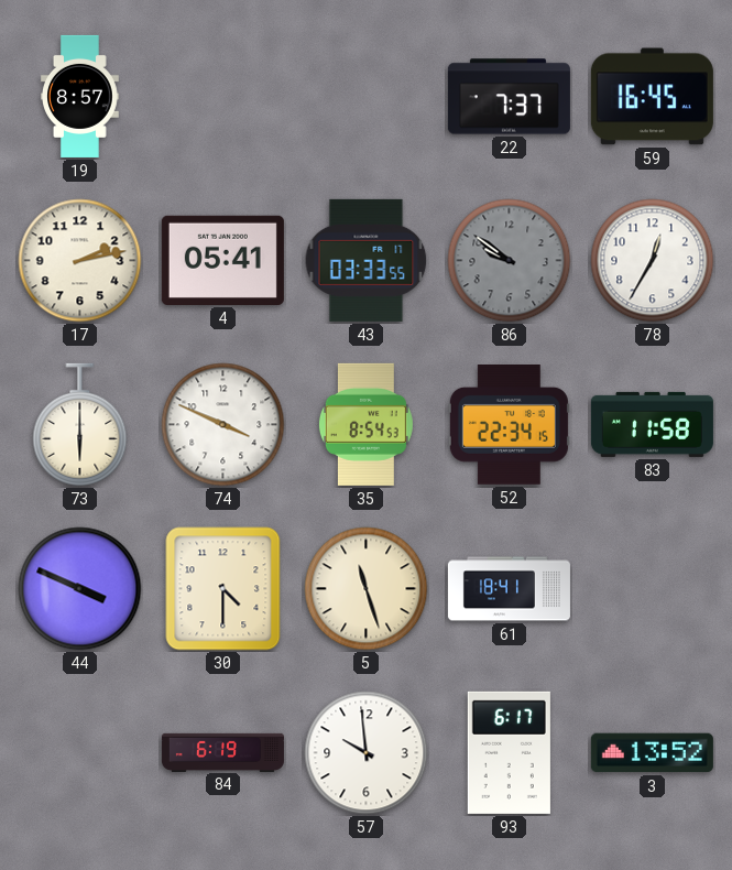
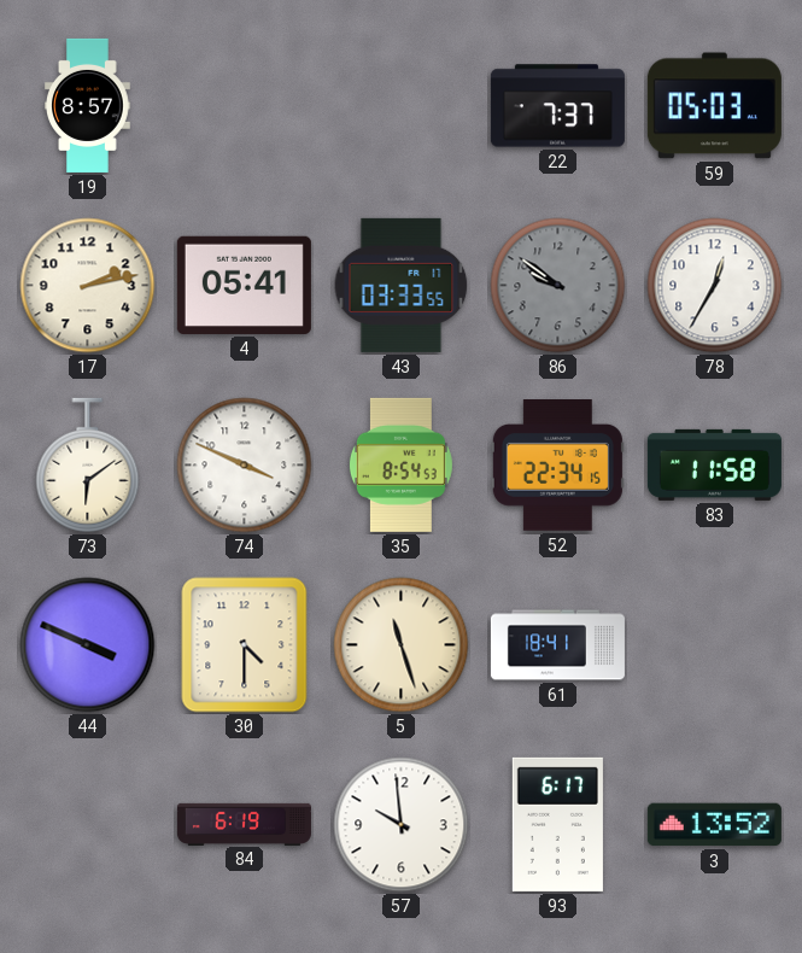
59: 16:45 -> 05:03 (714, 106)
73: 6:00 -> 6:09 (88, 466)
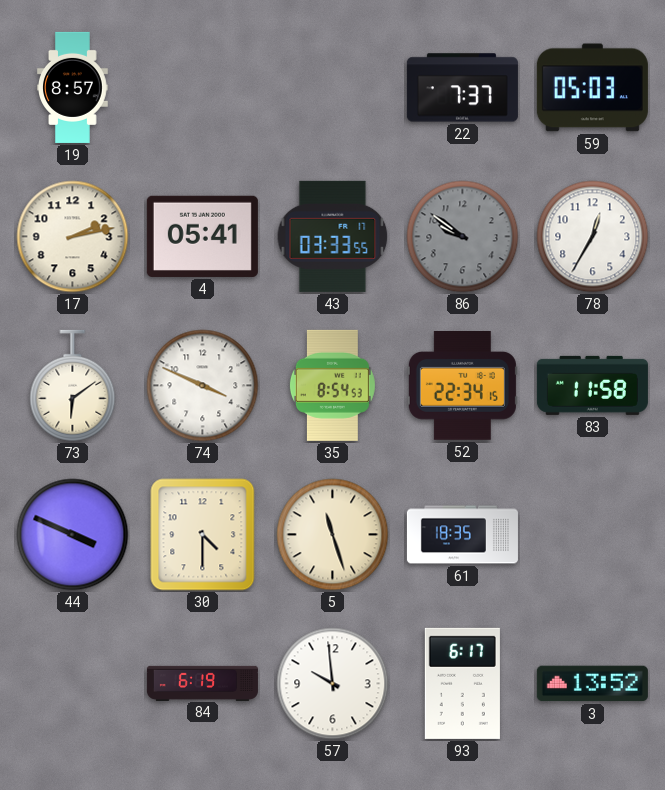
61: 18:41 -> 18:35 (462, 535)
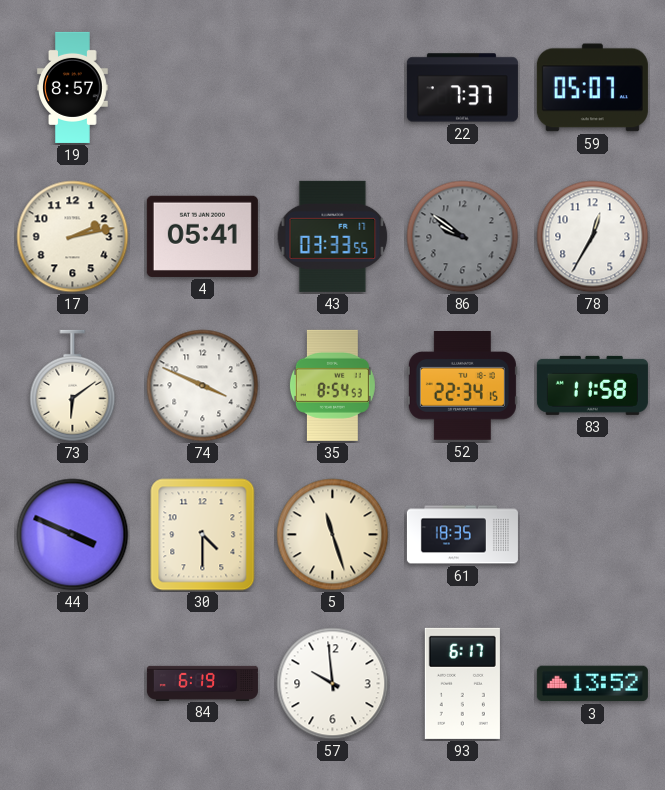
59: 05:03 -> 05:07 (592, 88)
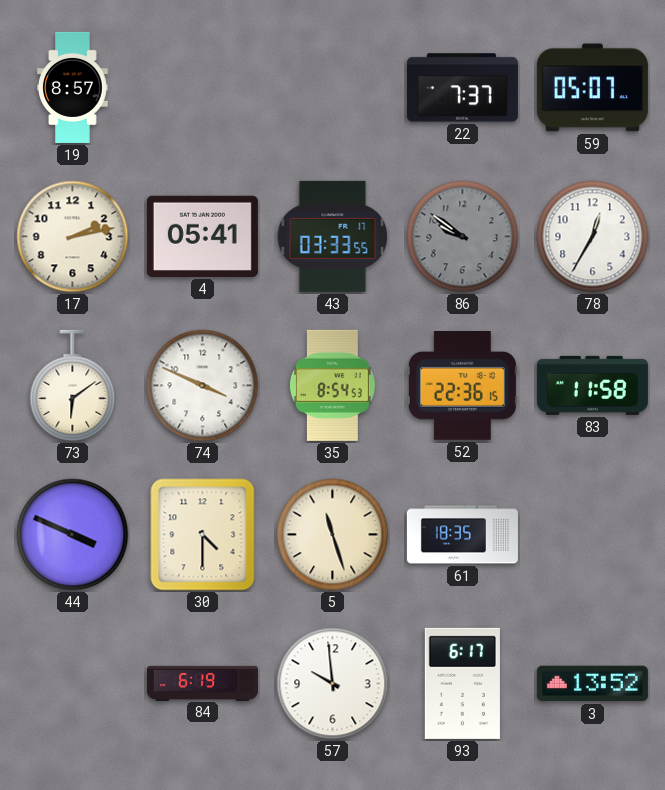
52: 22:34 -> 22:36 (462, 386)
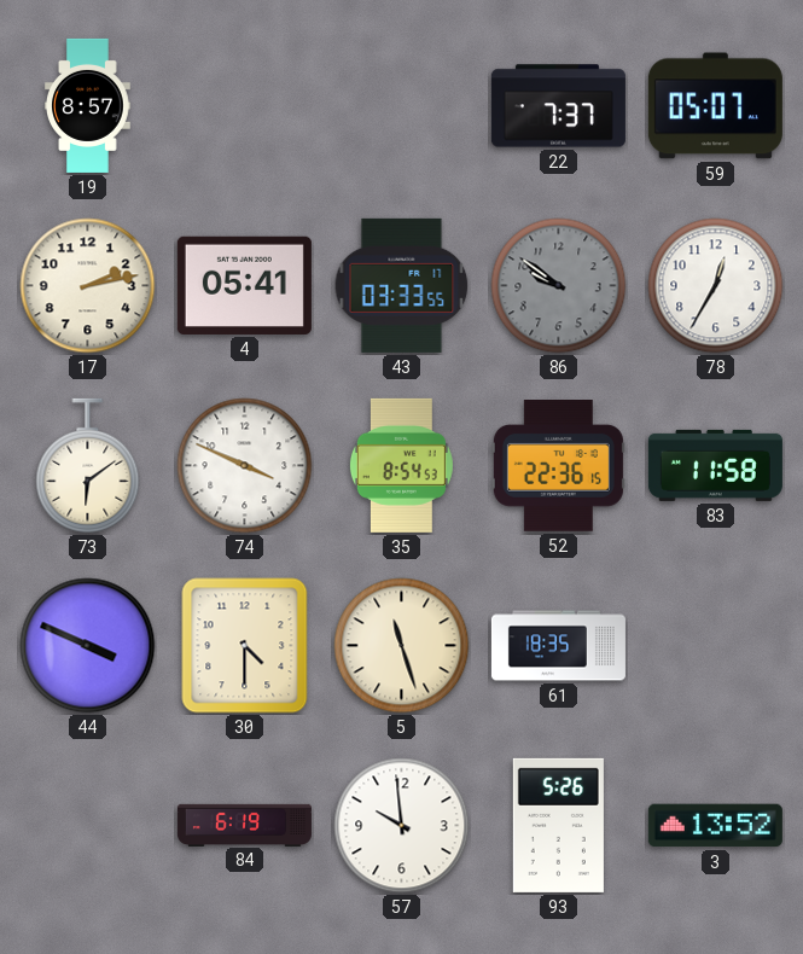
93: 6:17 -> 5:26 (558, 825)
